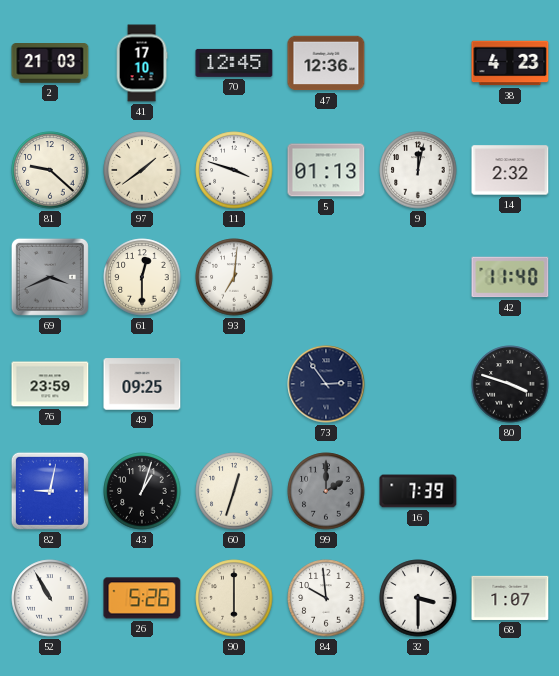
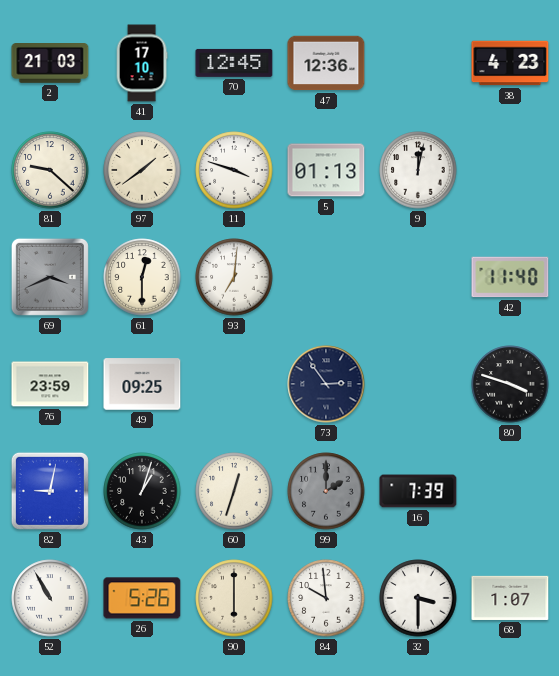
14: 2:32 -> none (510, 170)
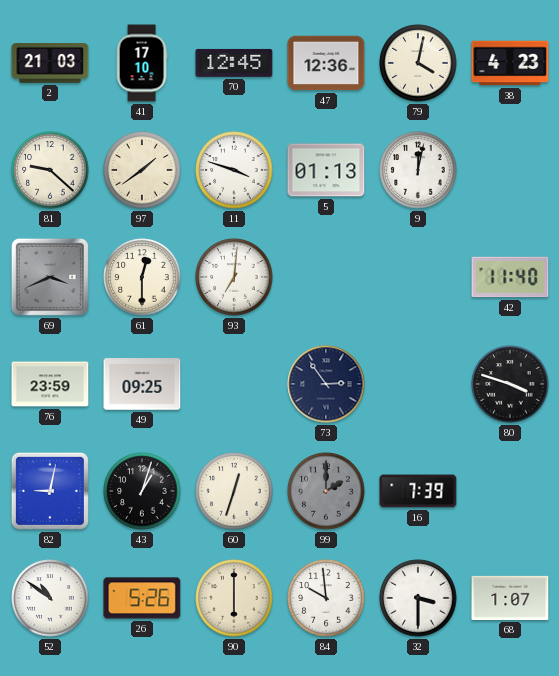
79: none -> 4:02 (418, 63)
52: 10:55 -> 10:51 (50, 598)
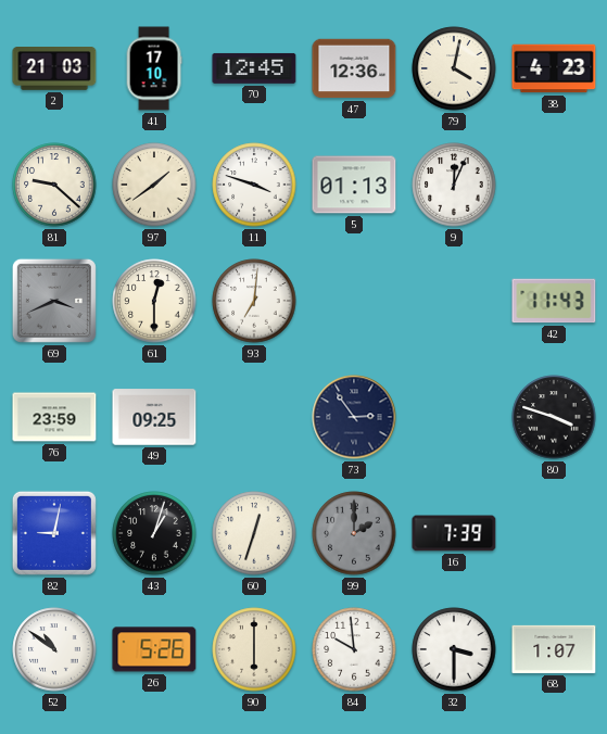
9: 12:02 -> 12:04 (454, 185)
42: 11:40 -> 11:43 (554, 301)
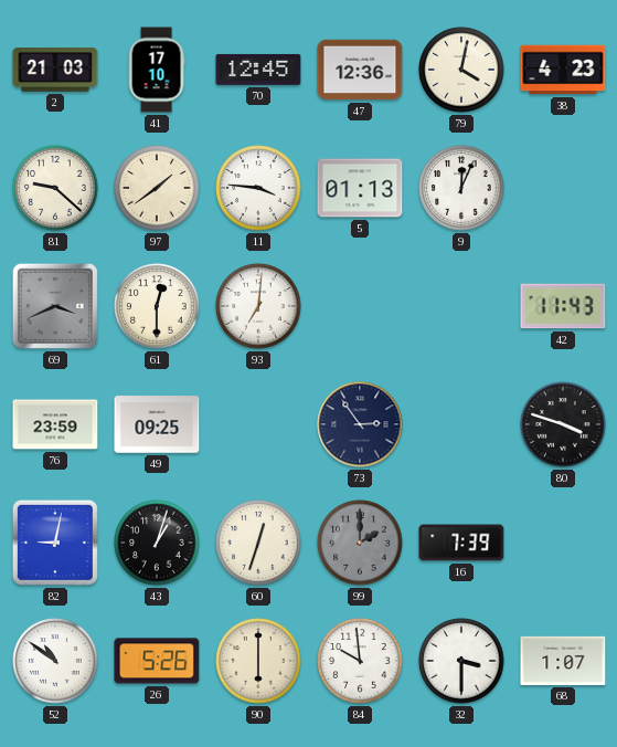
11: 3:48 -> 3:46 (258, 188)
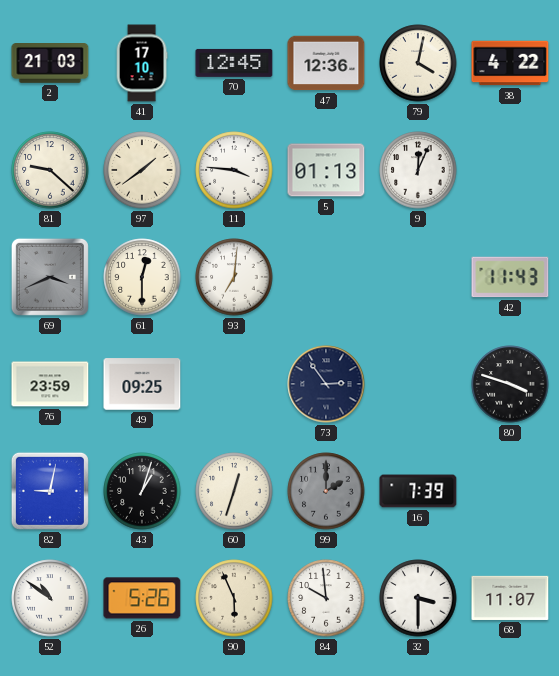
38: 4:23 -> 4:22 (510, 63)
90: 6:00 -> 5:56 (234, 598)
68: 1:07 -> 11:07 (510, 598)
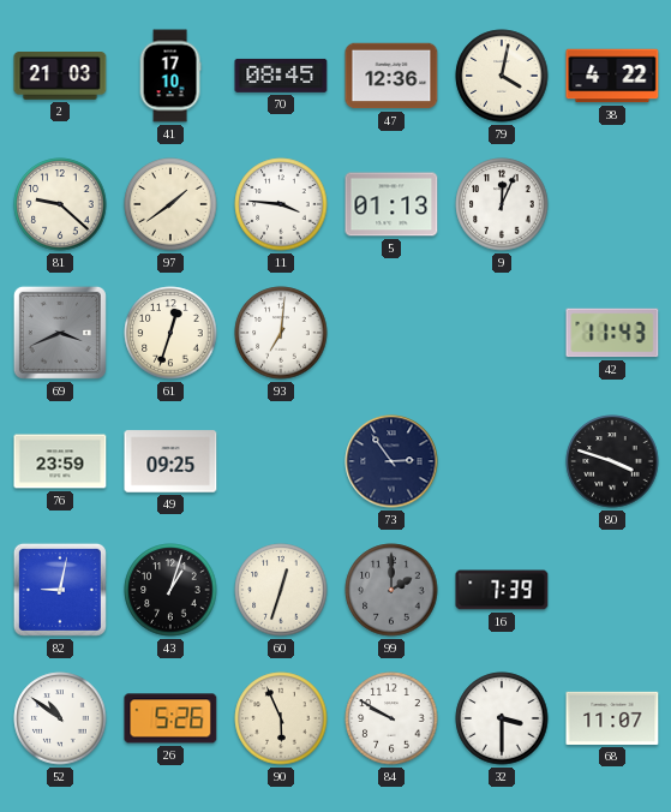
70: 12:45 -> 08:45 (281, 76)
61: 12:30 -> 12:33 (170, 333)
84: 9:59 -> 9:50 (391, 718)
